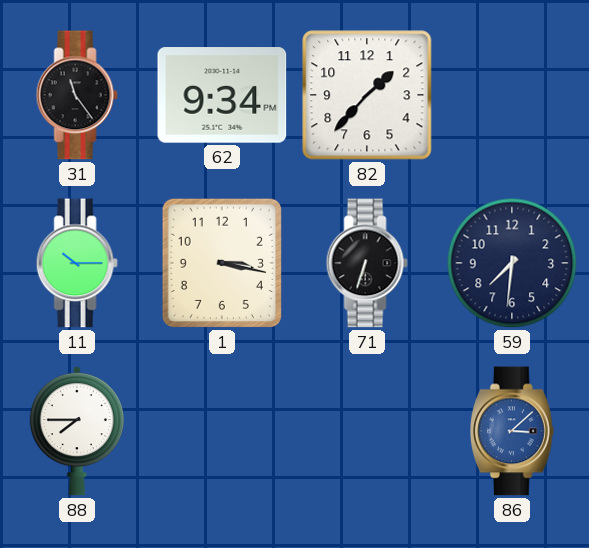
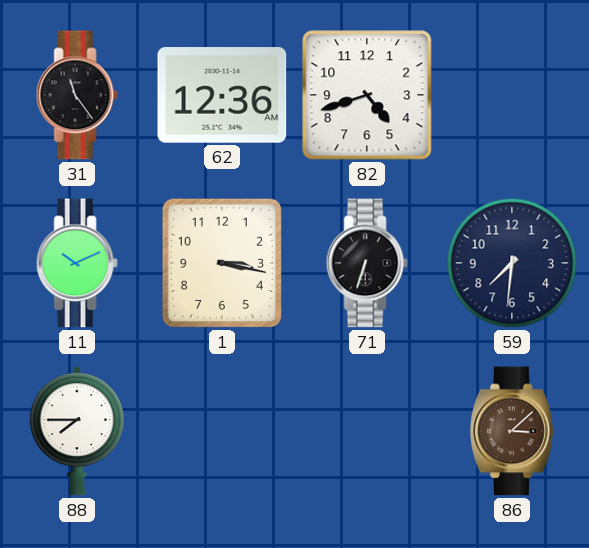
62: 9:34 -> 12:36 (222, 95)
82: 1:37 -> 4:42 (367, 95)
11: 10:15 -> 10:11 (77, 263)
86 dial: blue -> brown (513, 431)
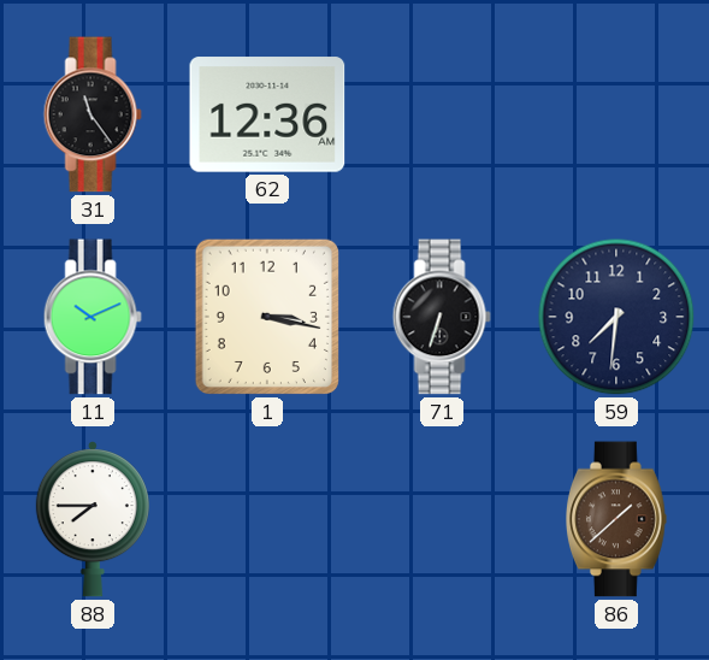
82: 4:42 -> none (367, 95)
86: 3:08 -> 1:38 (618, 519)
